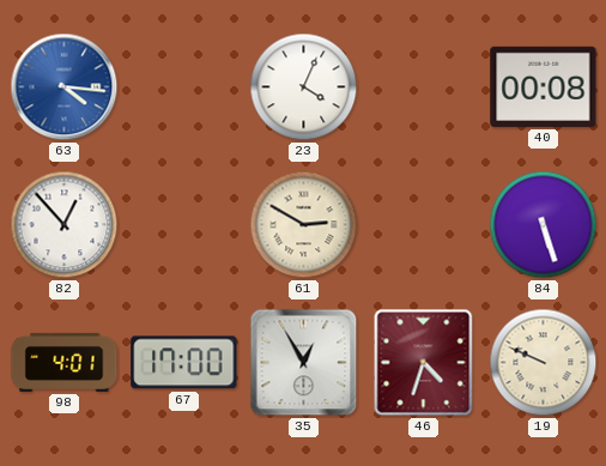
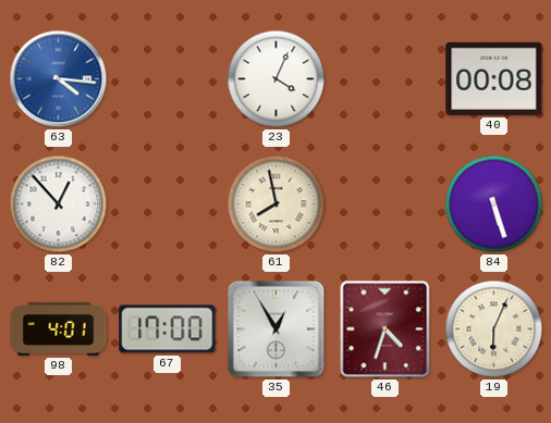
61: 2:50 -> 7:58 (277, 204)
19: 9:49 -> 6:04 (494, 329)
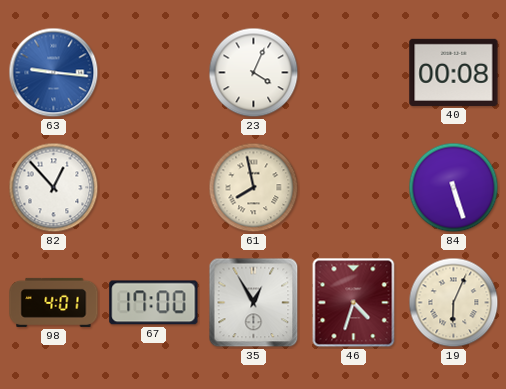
63: 4:16 -> 9:16 (54, 73)
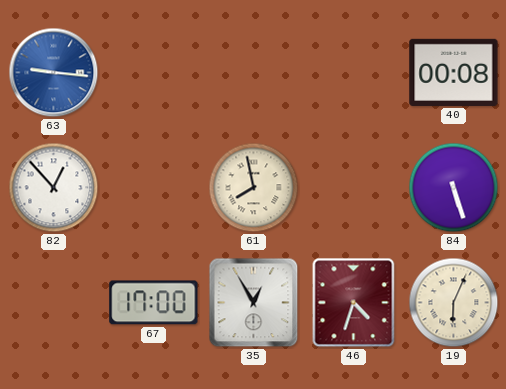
23: 4:04 -> none (254, 73)
98: 4:01 -> none (54, 302)
